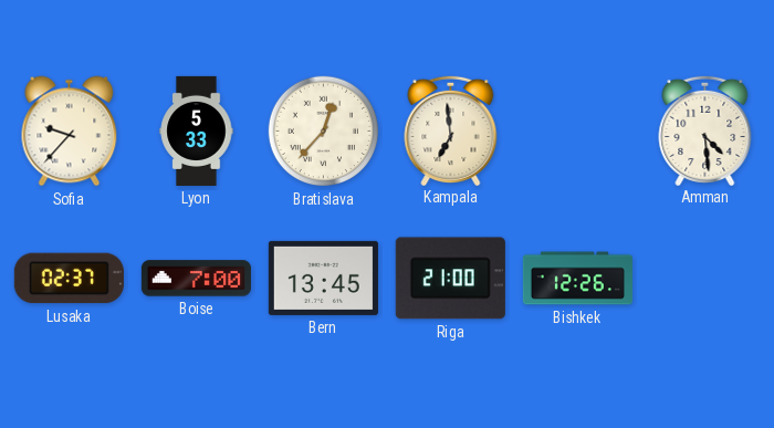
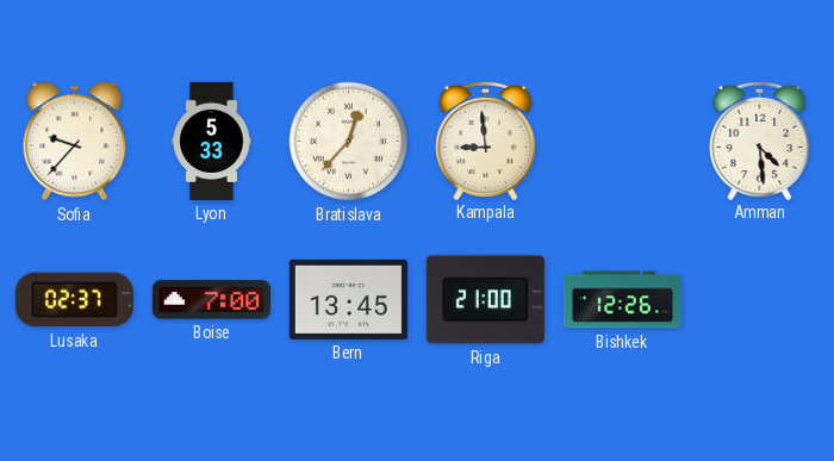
Kampala: 6:59 -> 8:59 (486, 139)
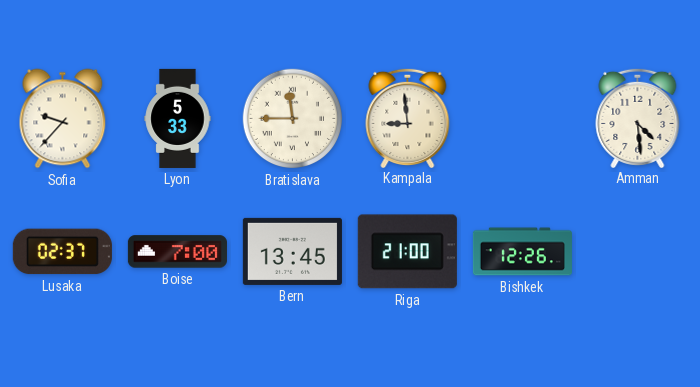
Bratislava: 12:37 -> 11:45 (293, 119)
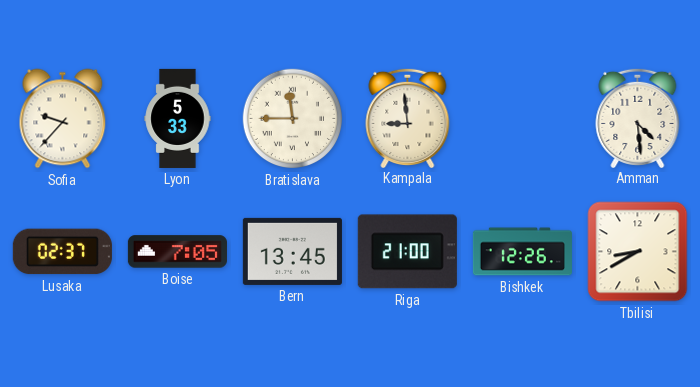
Boise: 7:00 -> 7:05 (177, 252)
Tbilisi: none -> 8:40 (638, 252)
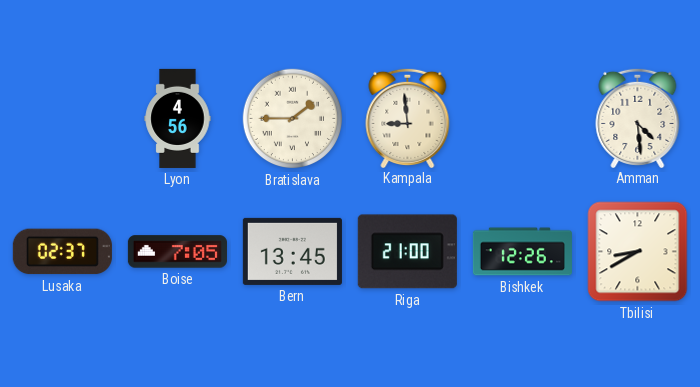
Sofia: 9:37 -> none (63, 119)
Lyon: 5:33 -> 4:56 (178, 118)
Bratislava: 11:45 -> 1:45 (293, 119)
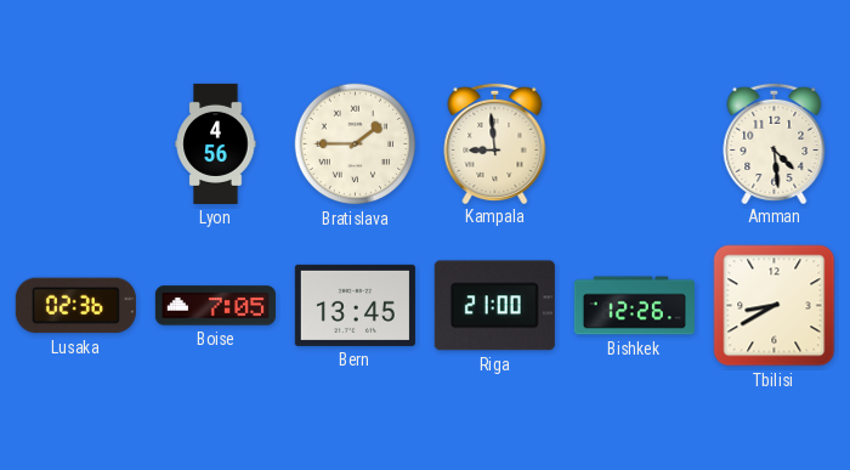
Lusaka: 02:37 -> 02:36 (75, 306)
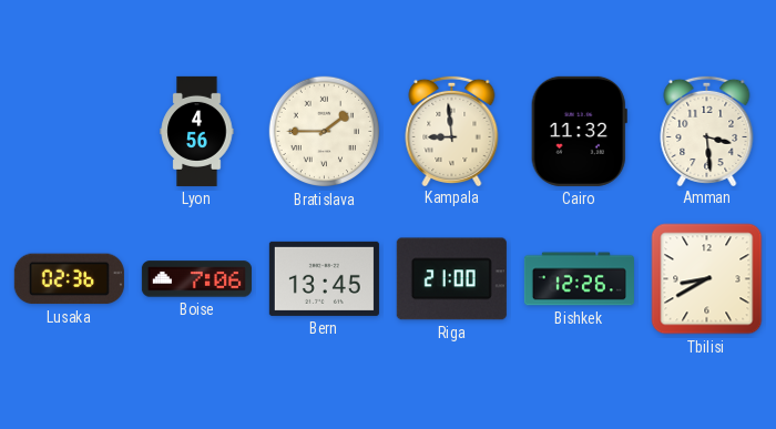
Cairo: none -> 11:32 (579, 131)
Amman: 4:29 -> 3:29 (707, 130)
Boise: 7:05 -> 7:06 (196, 279)
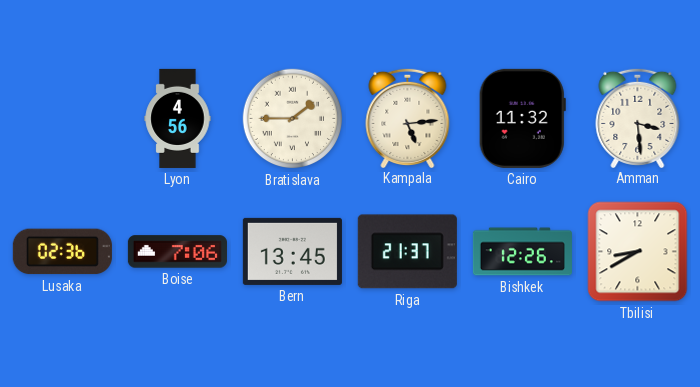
Kampala: 8:59 -> 5:14 (408, 117)
Riga: 21:00 -> 21:37 (407, 252)
